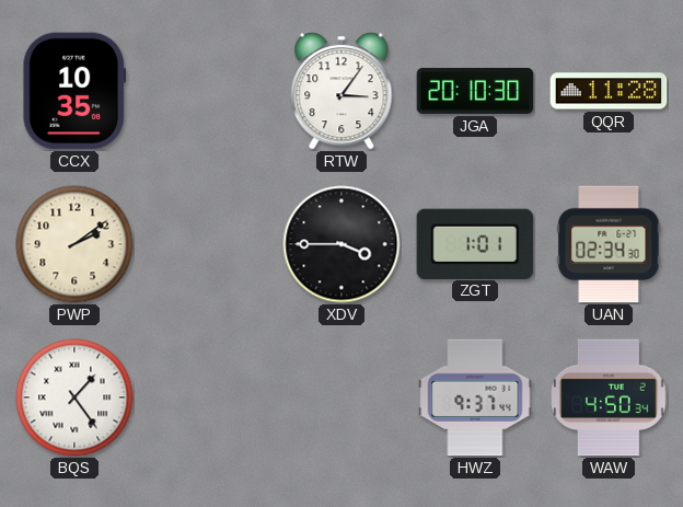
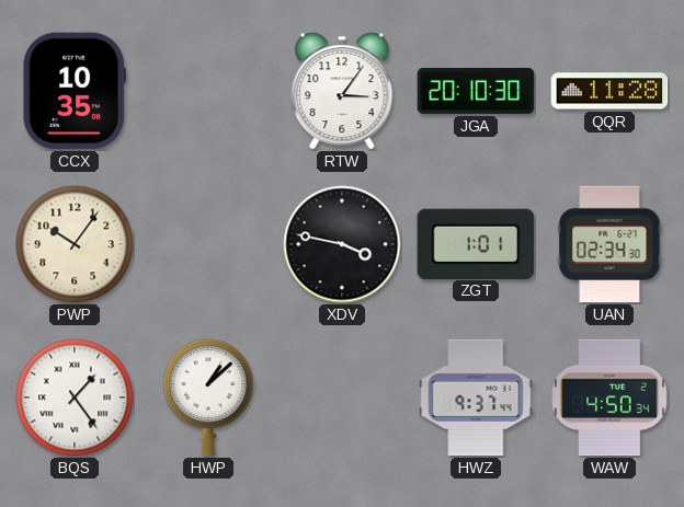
PWP: 2:09 -> 10:06 (75, 244)
XDV: 3:45 -> 3:47 (342, 244)
HWP: none -> 1:08 (208, 397)
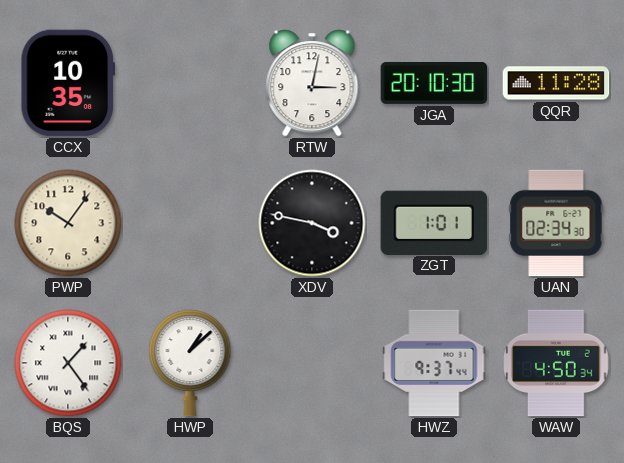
RTW: 3:06 -> 3:02 (312, 84)
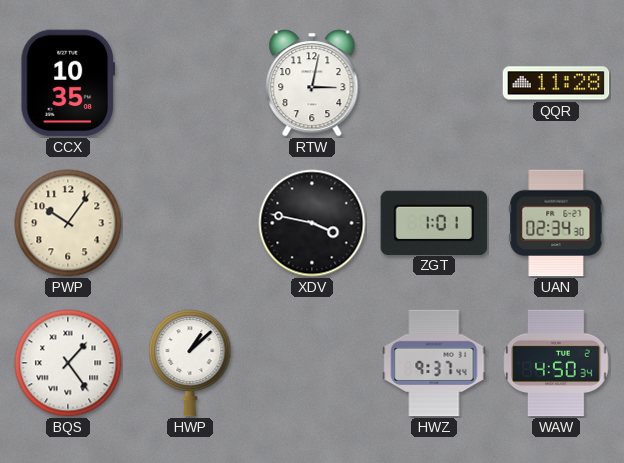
JGA: 20:10 -> none (434, 83)
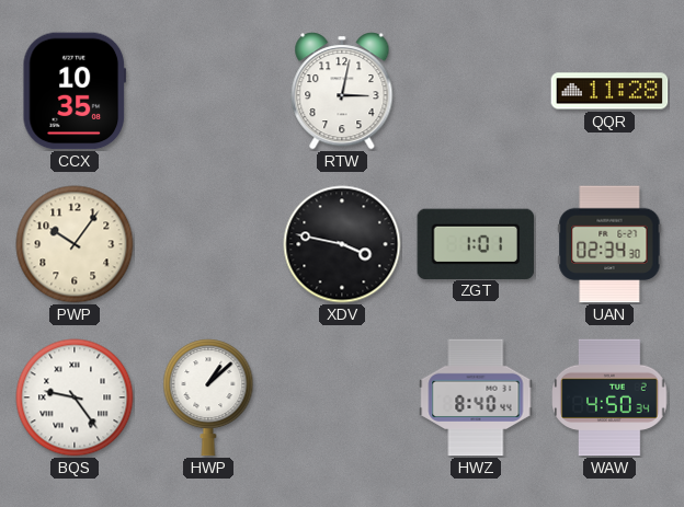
BQS: 1:24 -> 9:24 (75, 397)
HWZ: 9:37 -> 8:40 (476, 397)
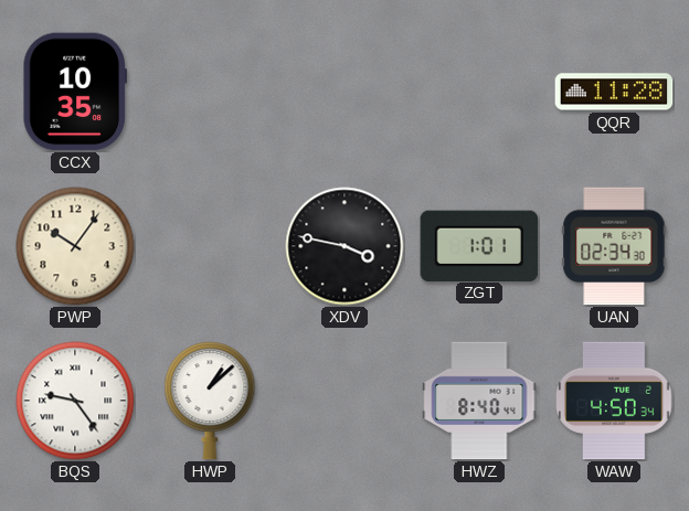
RTW: 3:02 -> none (342, 92)
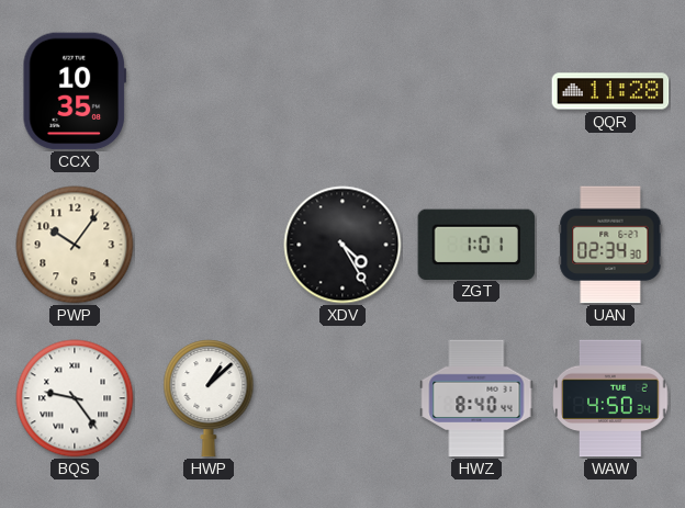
XDV: 3:47 -> 4:25 (343, 245)
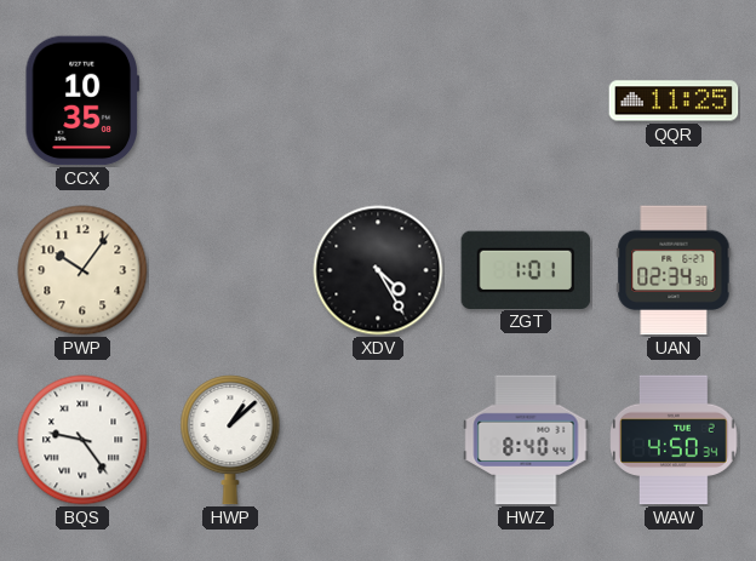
QQR: 11:28 -> 11:25 (674, 101)
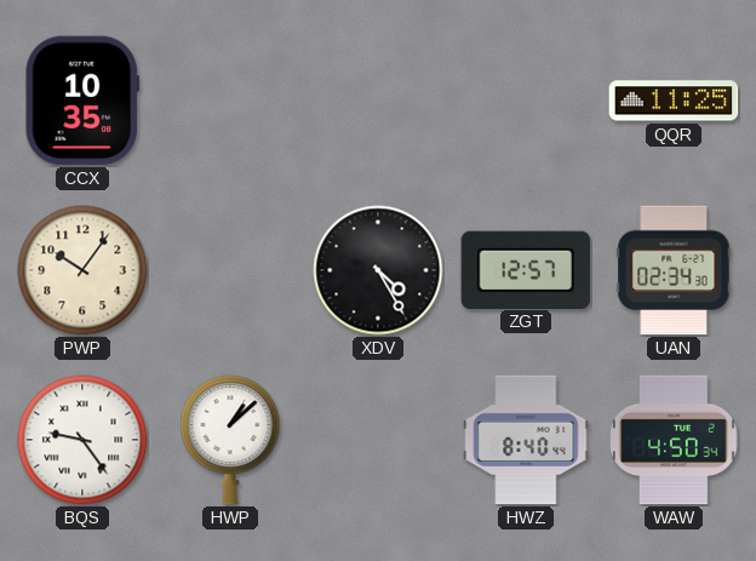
ZGT: 1:01 -> 12:57 (526, 269)
